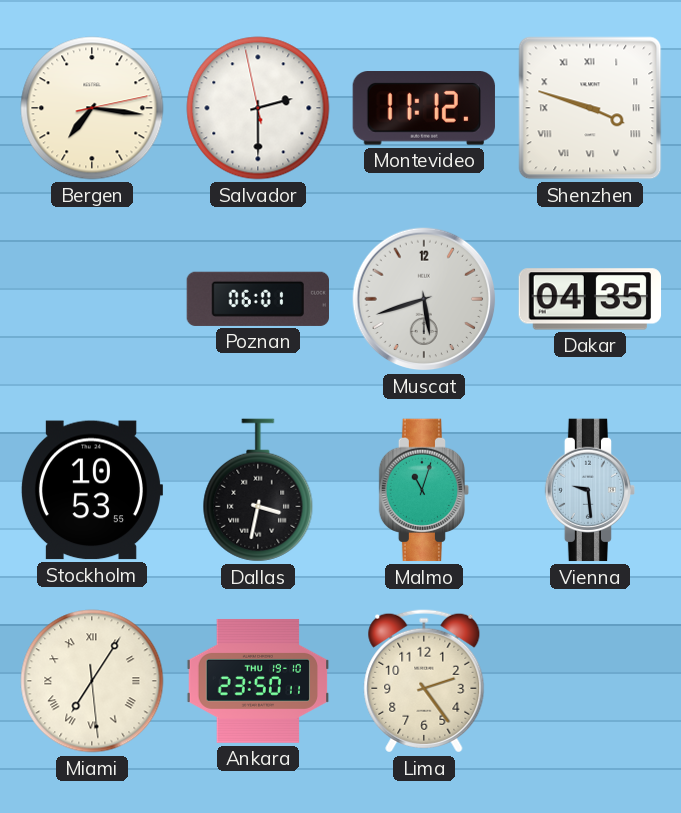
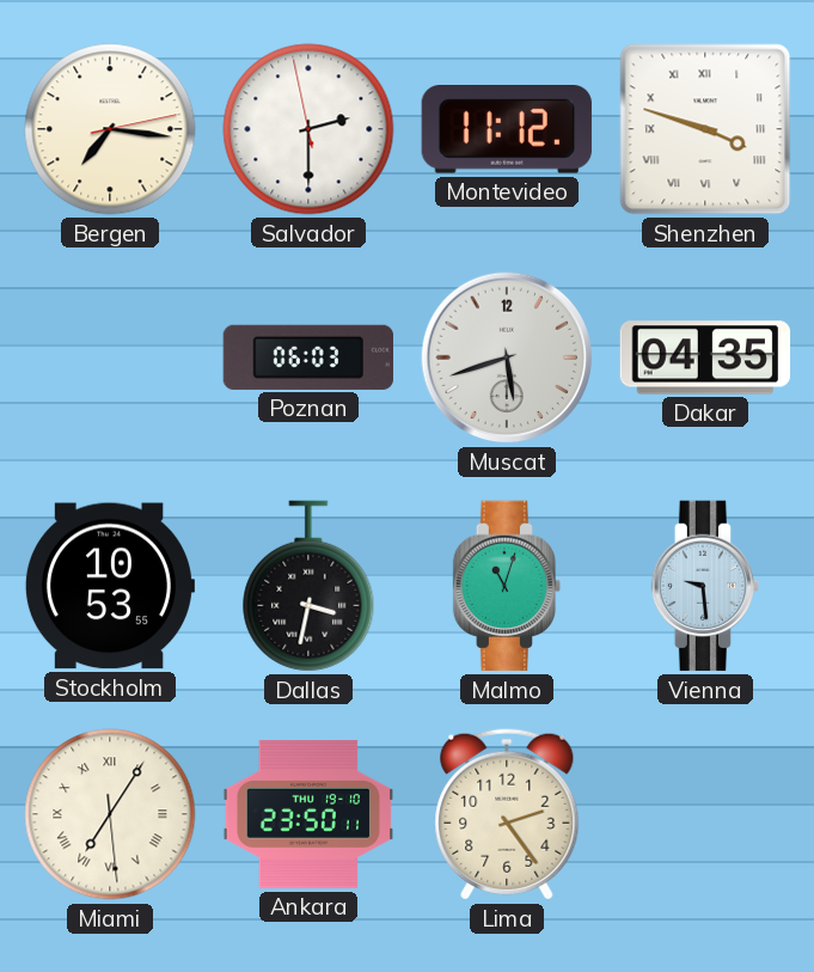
Poznan: 06:01 -> 06:03 (307, 357)
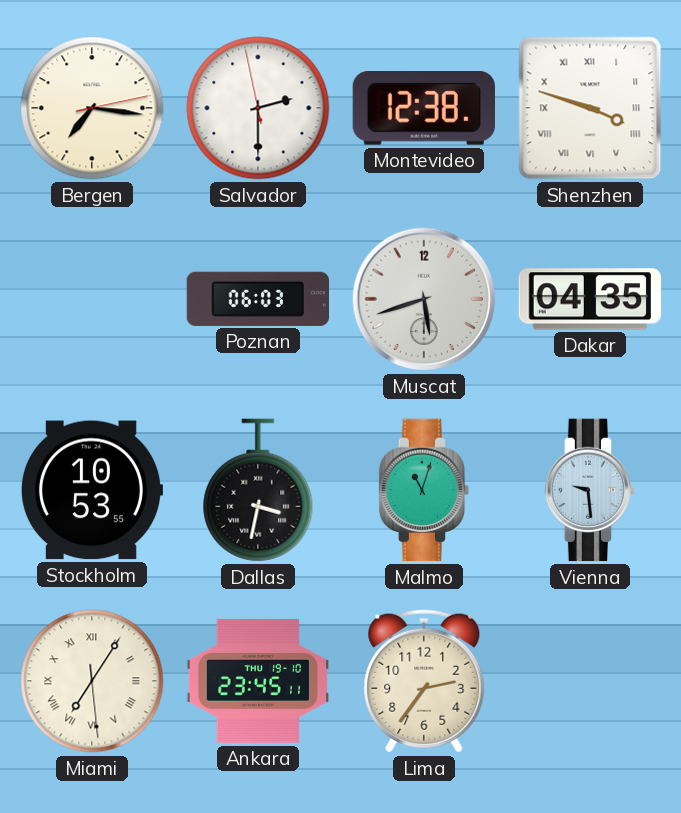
Montevideo: 11:12 -> 12:38 (424, 109)
Ankara: 23:50 -> 23:45 (258, 681)
Lima: 2:24 -> 2:36 (424, 681)
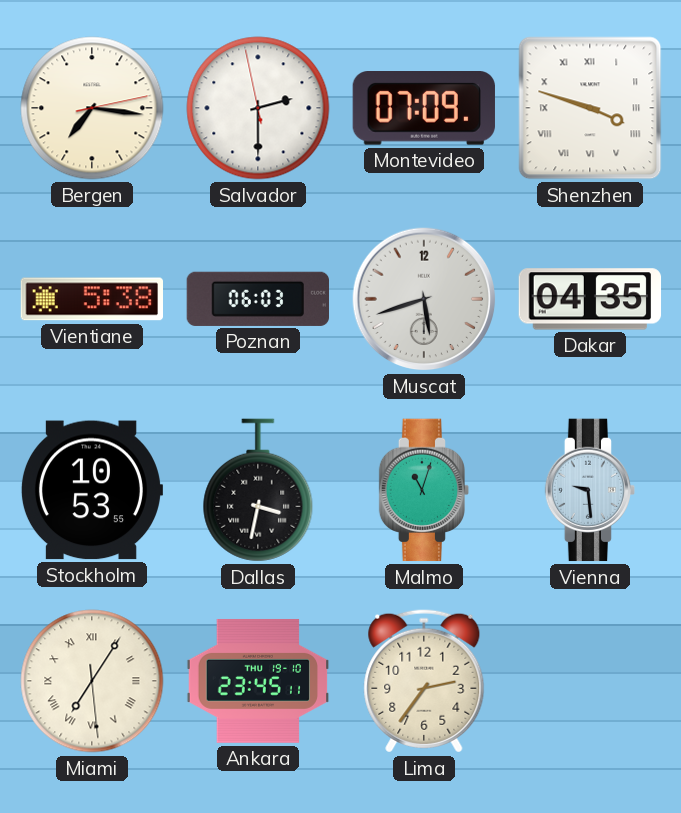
Montevideo: 12:38 -> 07:09 (424, 109)
Vientiane: none -> 5:38 (91, 299)
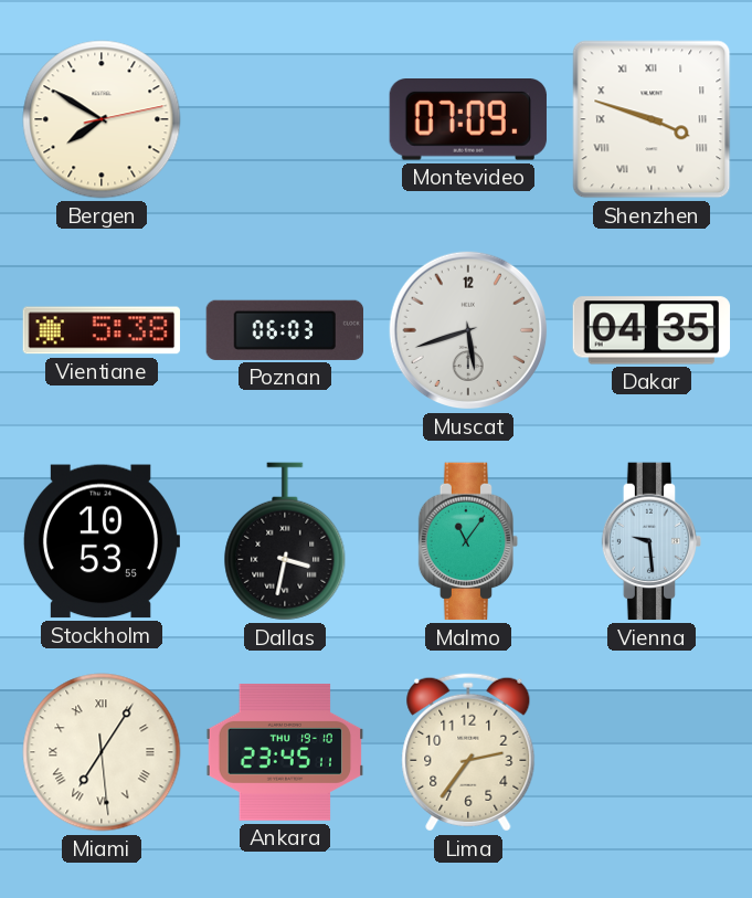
Bergen: 7:16 -> 7:50 (102, 119)
Salvador: 2:29 -> none (258, 108)
Malmo: 11:03 -> 11:06 (468, 541)
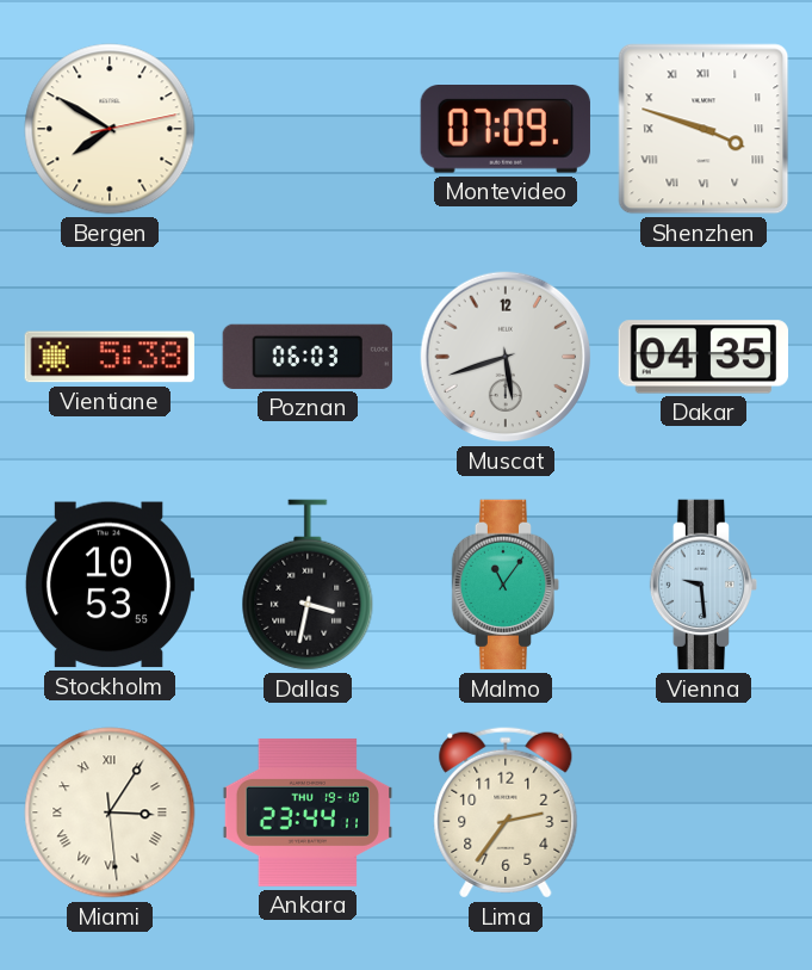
Miami: 7:05 -> 3:05 (110, 813)
Ankara: 23:45 -> 23:44 (308, 813)
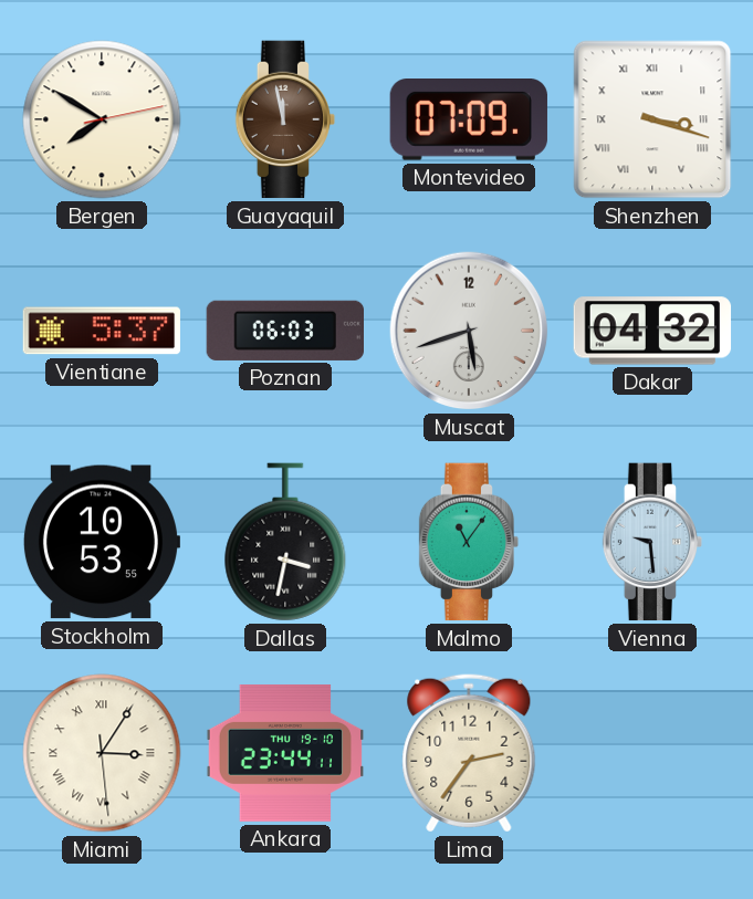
Guayaquil: none -> 11:58 (285, 119)
Shenzhen: 3:48 -> 3:18 (652, 119)
Vientiane: 5:38 -> 5:37 (101, 331)
Dakar: 04:35 -> 04:32 (652, 331)
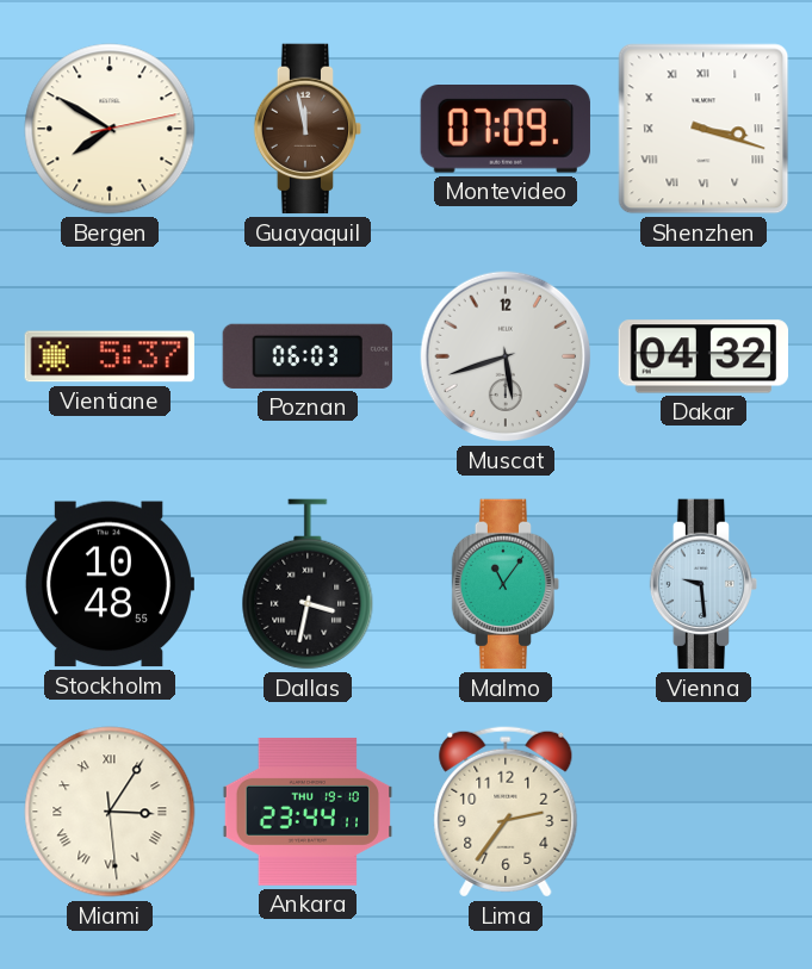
Stockholm: 10:53 -> 10:48 (109, 584)
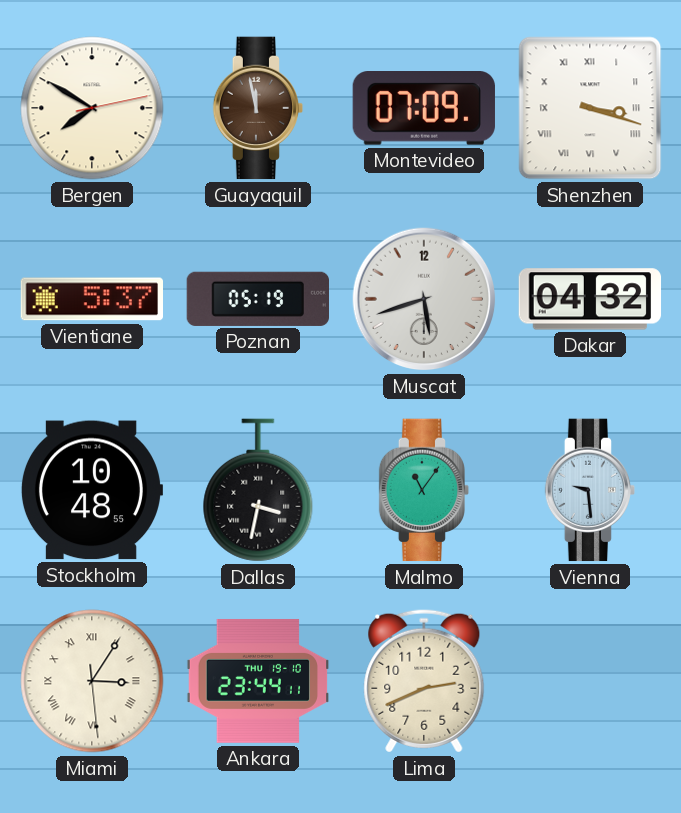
Poznan: 06:03 -> 05:19 (257, 299)
Lima: 2:36 -> 2:41 (424, 681)
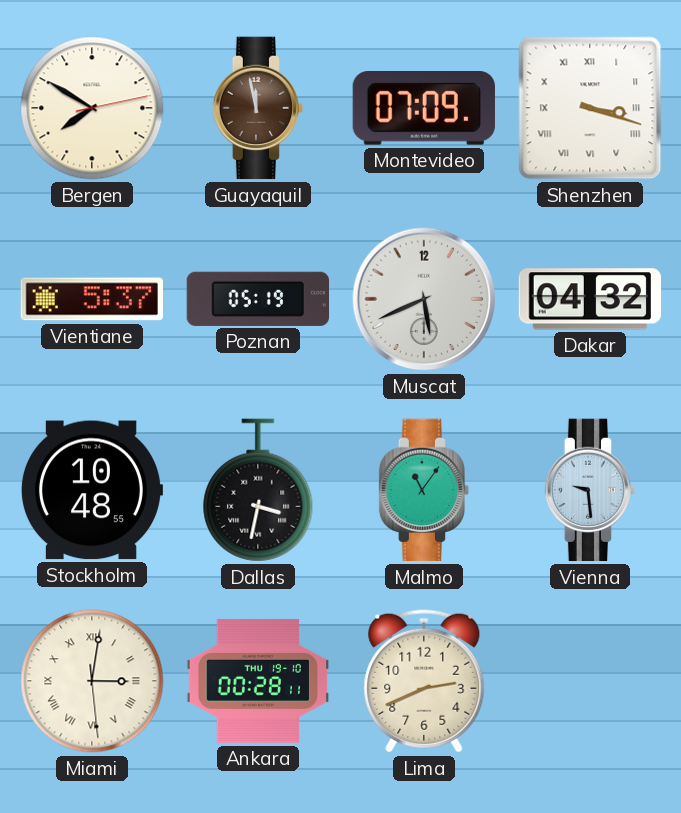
Muscat: 5:42 -> 5:41 (424, 299)
Miami: 3:05 -> 3:01 (92, 681)
Ankara: 23:44 -> 00:28 (258, 681)
